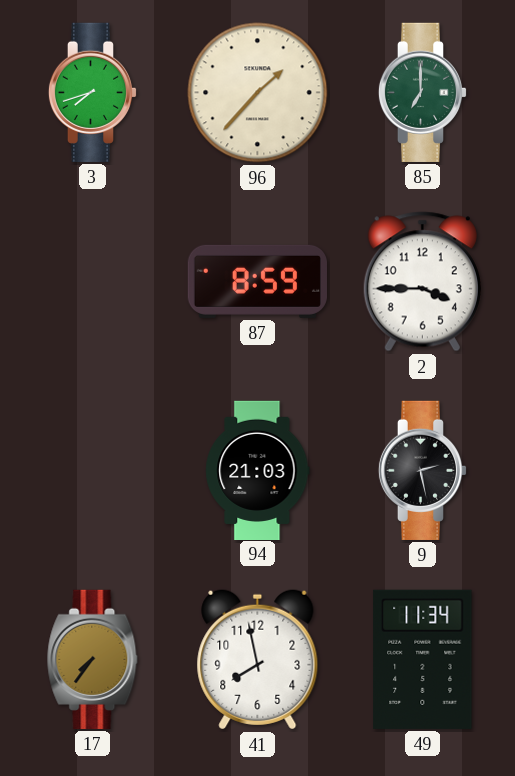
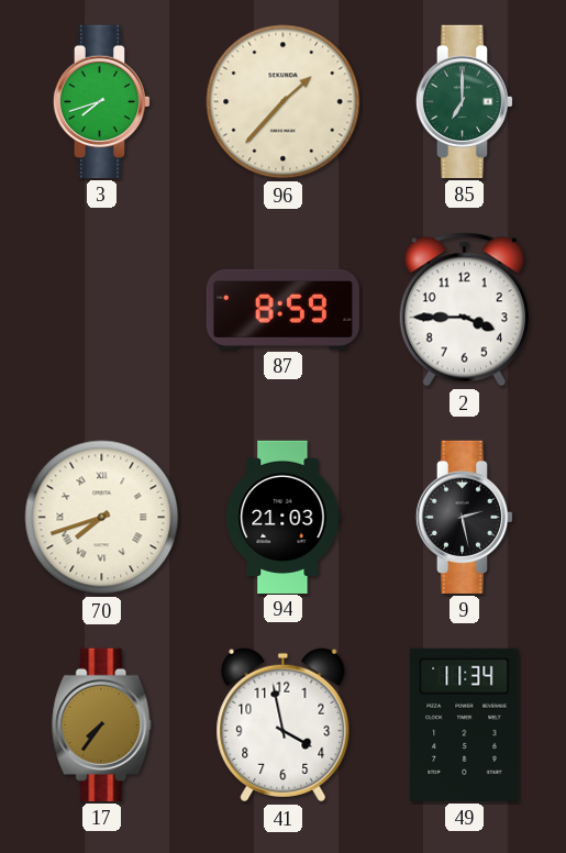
70: none -> 7:42 (102, 518)
41: 7:58 -> 3:58 (284, 725)
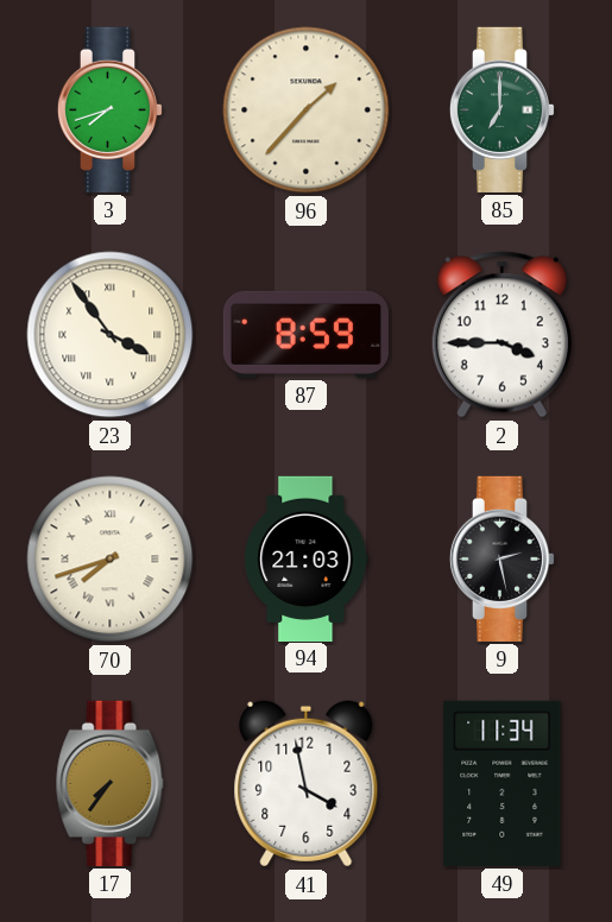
23: none -> 3:54 (111, 335)
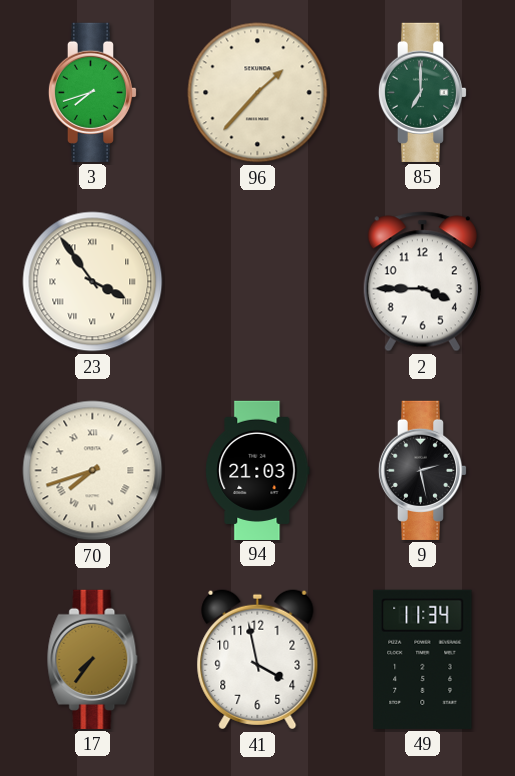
87: 8:59 -> none (305, 334)
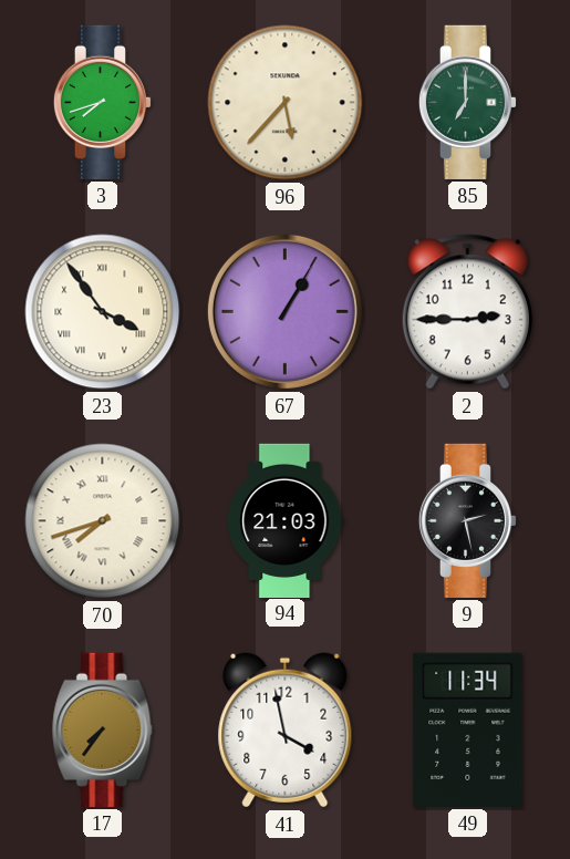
96: 1:37 -> 5:37 (286, 103)
67: none -> 1:05 (284, 311)
2: 3:45 -> 2:45 (467, 312)
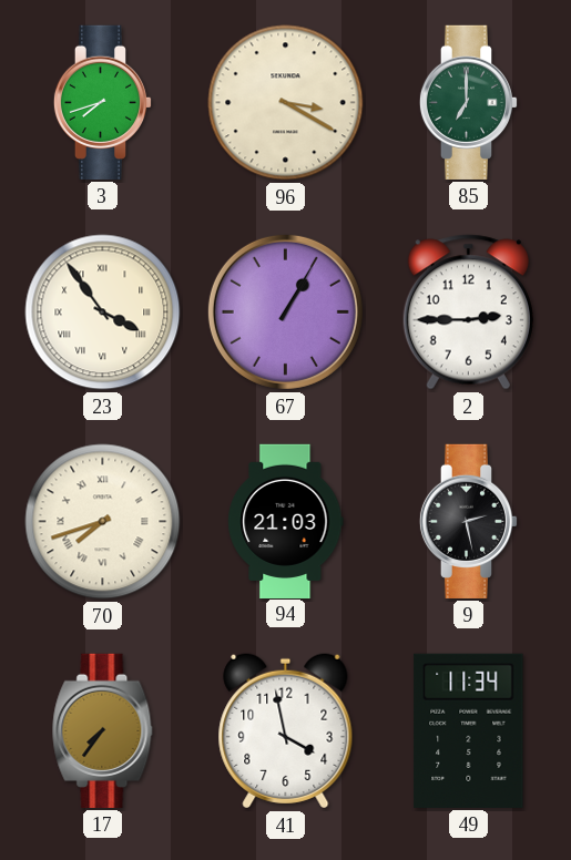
96: 5:37 -> 3:20 (286, 103)
